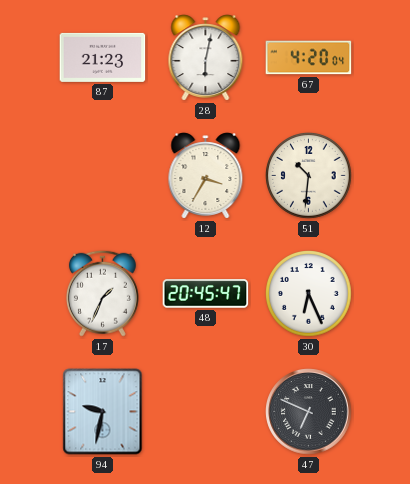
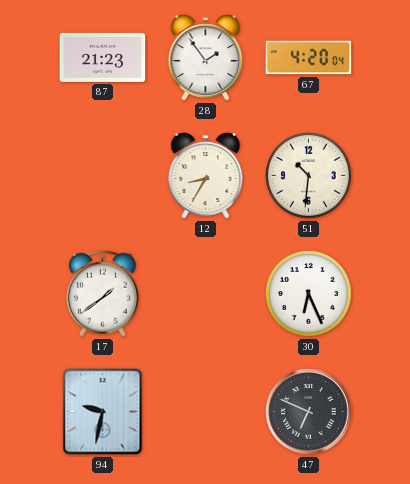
28: 6:02 -> 1:54 (206, 58)
12: 3:35 -> 8:35 (206, 176)
17: 1:34 -> 1:39 (102, 293)
48: 20:45 -> none (206, 294)
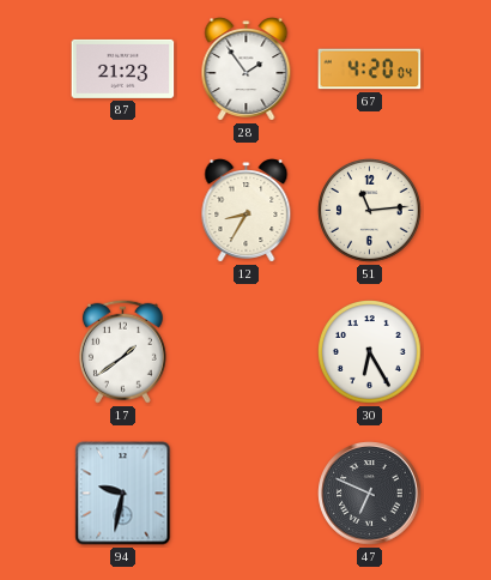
51: 10:31 -> 11:14 (370, 211)
30: 6:26 -> 6:25 (370, 352)
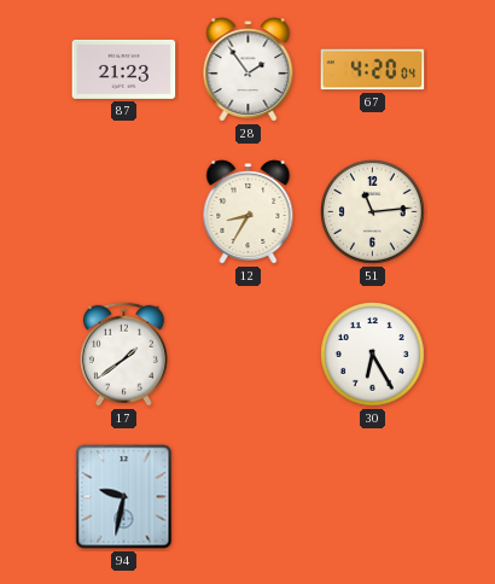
47: 6:49 -> none (370, 494)
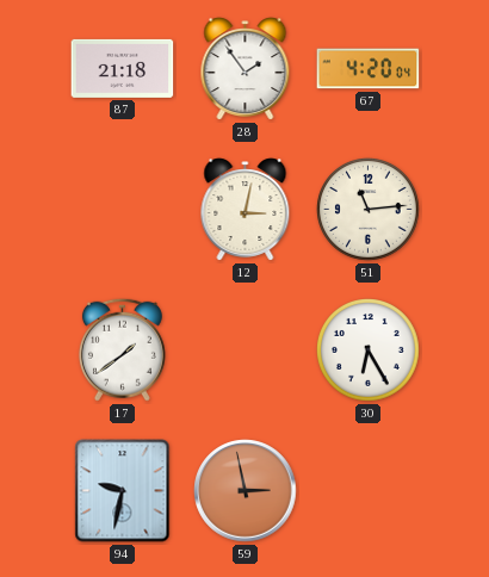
87: 21:23 -> 21:18 (123, 68)
12: 8:35 -> 3:02 (246, 210)
59: none -> 2:58 (246, 491)
